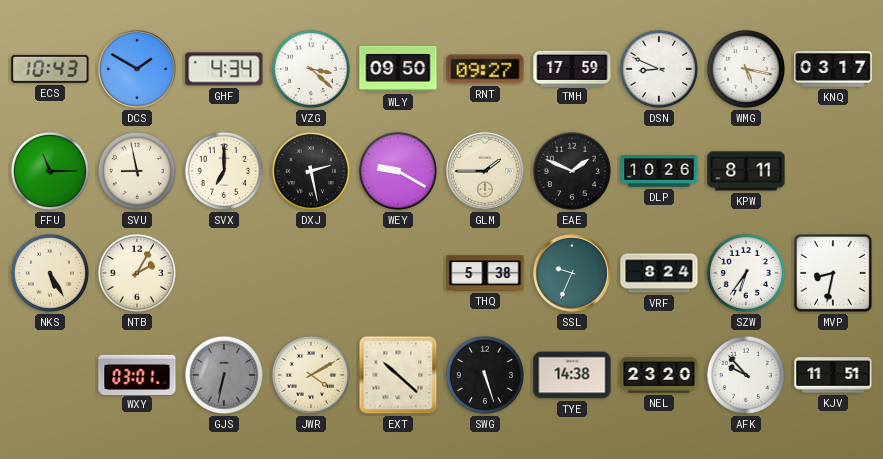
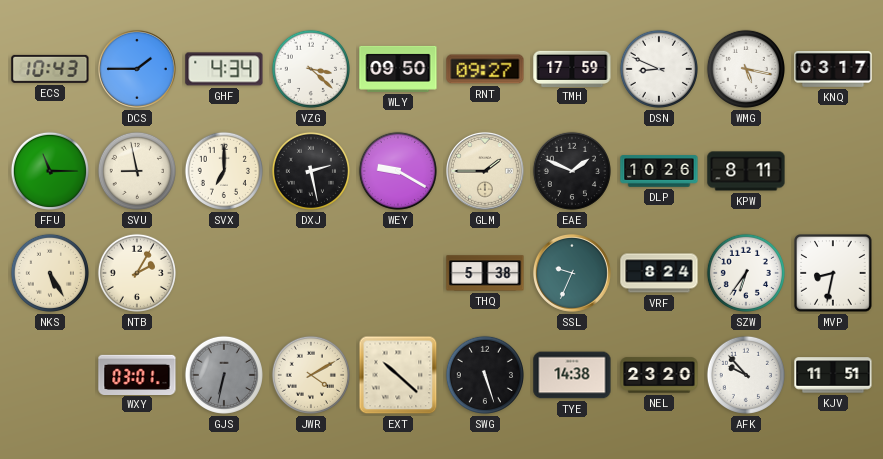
DCS: 1:50 -> 1:45 (137, 69)
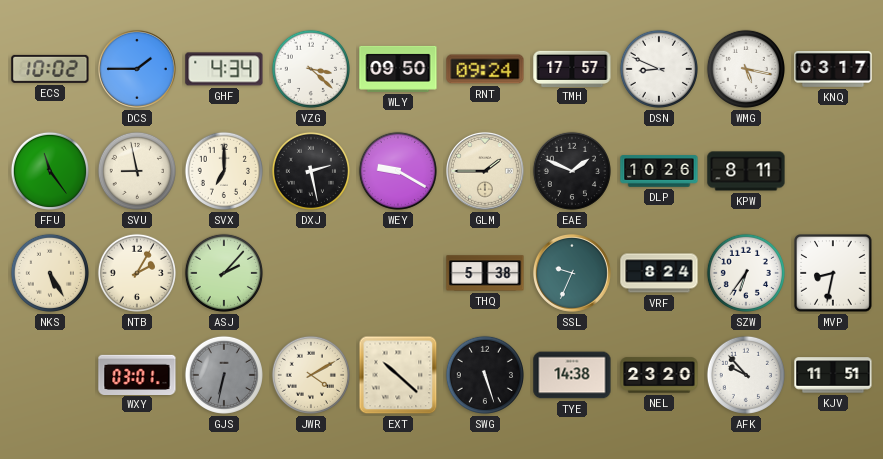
ECS: 10:43 -> 10:02 (50, 69)
RNT: 09:27 -> 09:24 (485, 69)
TMH: 17:59 -> 17:57 (572, 68)
FFU: 11:15 -> 11:24 (50, 171)
ASJ: none -> 2:07 (224, 273)
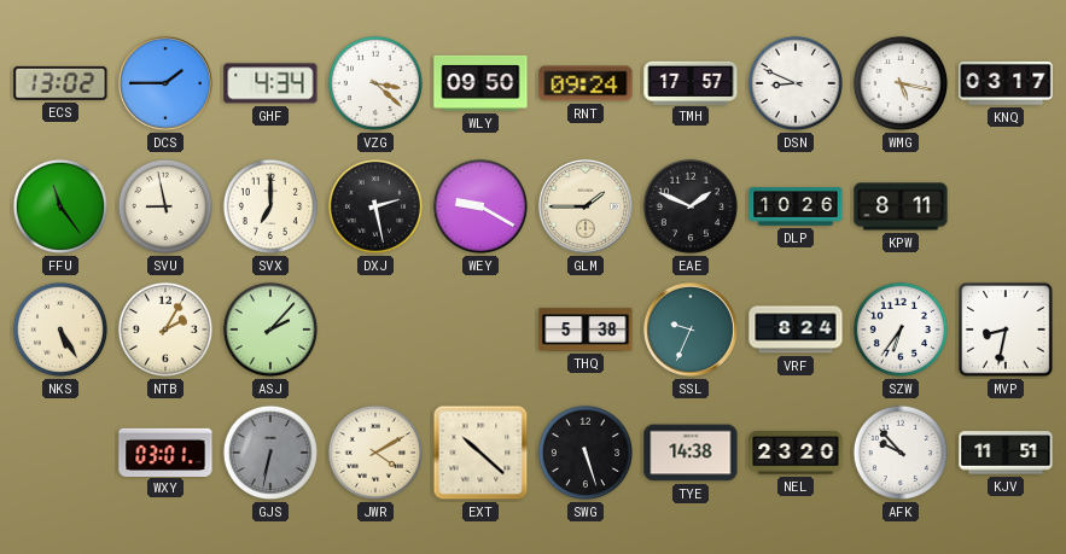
ECS: 10:02 -> 13:02 (60, 83)
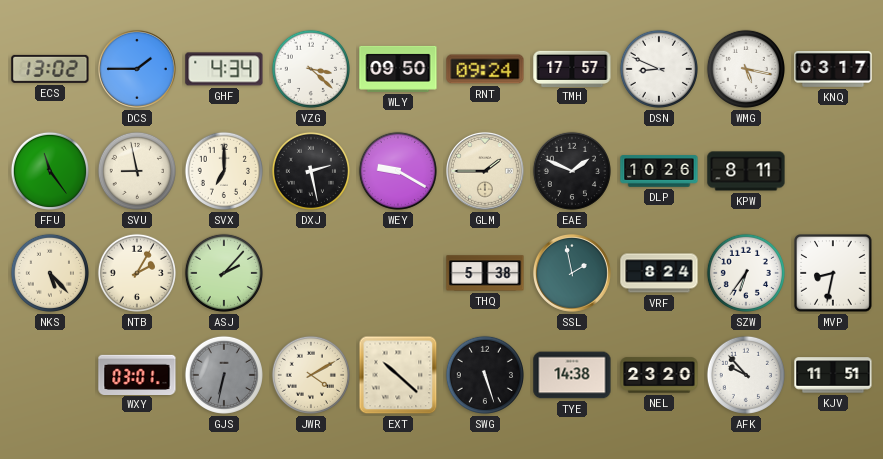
NKS: 5:25 -> 5:23 (50, 273)
SSL: 9:34 -> 1:58 (572, 273)
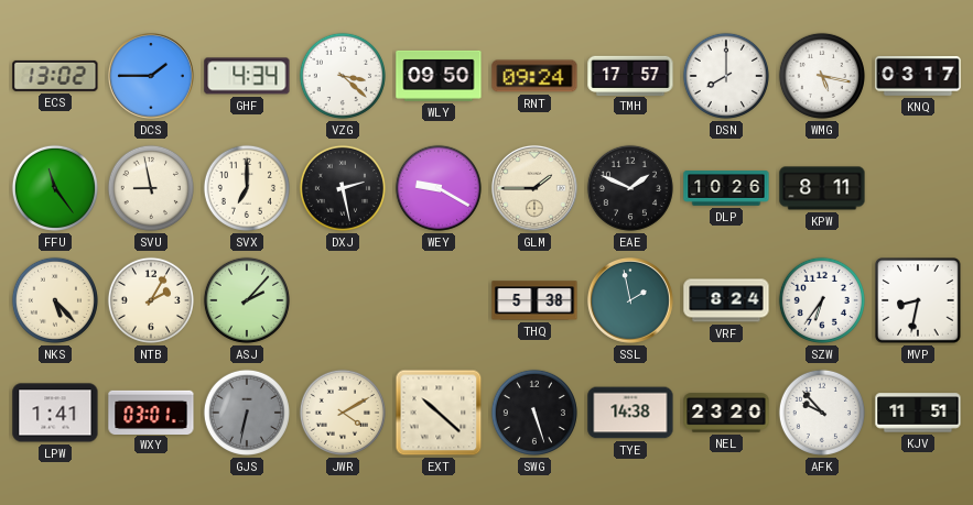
DSN: 8:49 -> 8:00 (726, 76)
LPW: none -> 1:41 (55, 413)
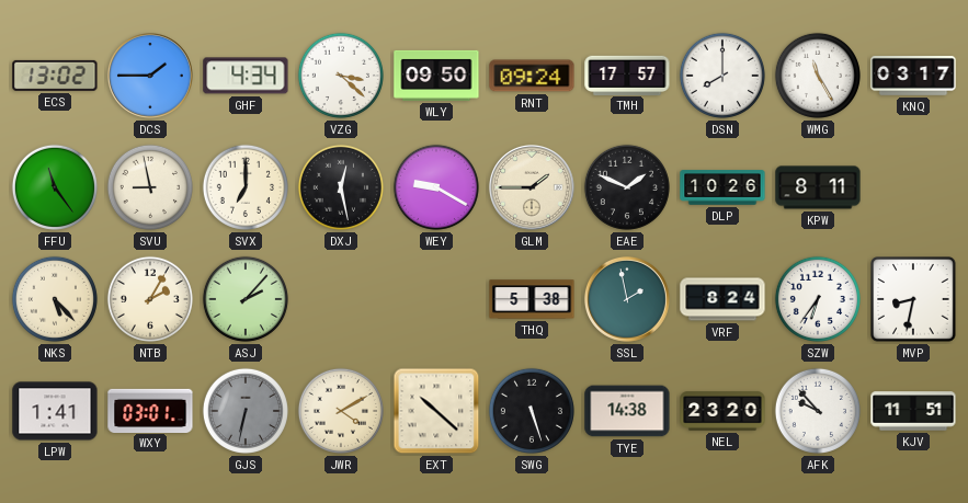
WMG: 5:17 -> 11:25 (818, 76)
DXJ: 2:28 -> 12:28 (341, 187)
